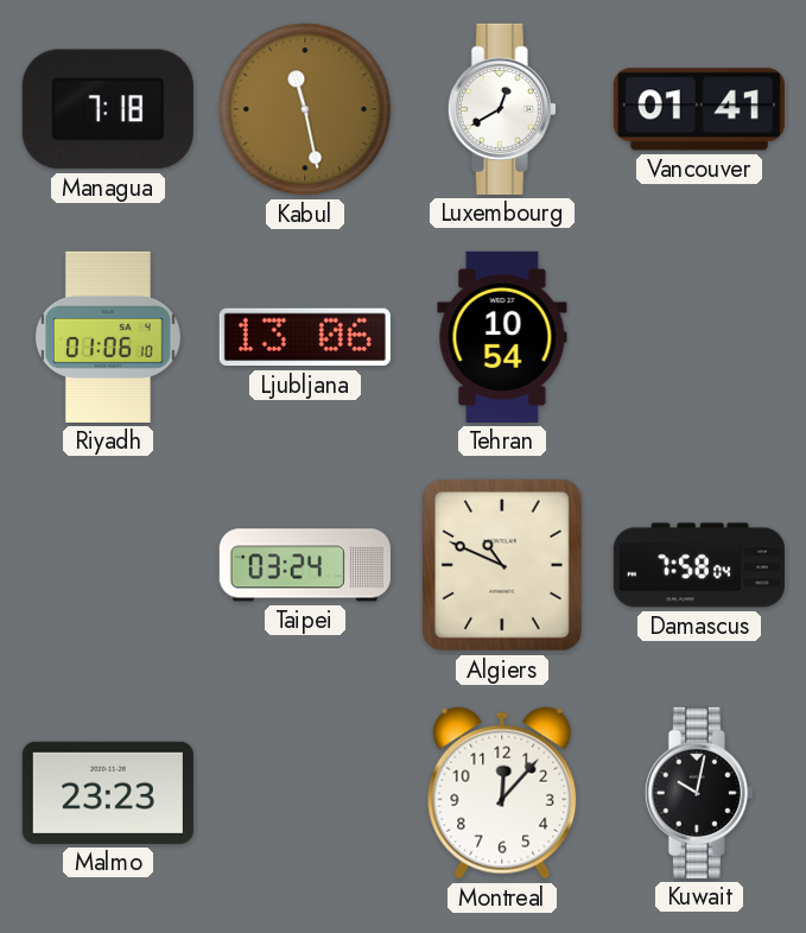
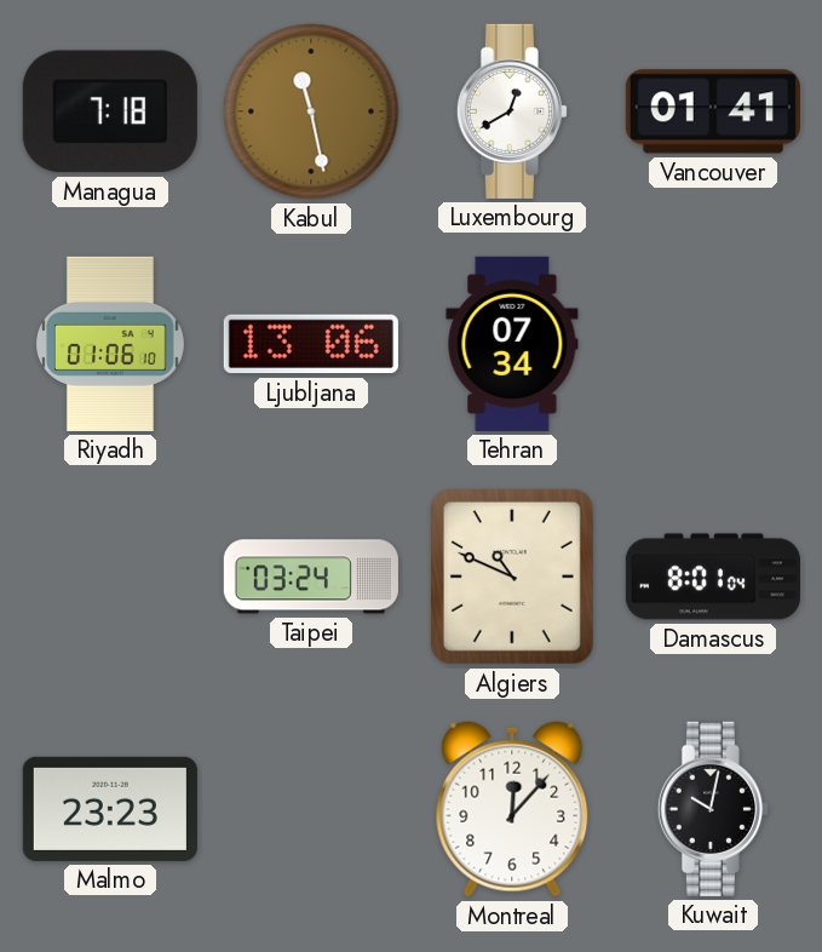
Tehran: 10:54 -> 07:34 (512, 344)
Damascus: 7:58 -> 8:01 (713, 577)
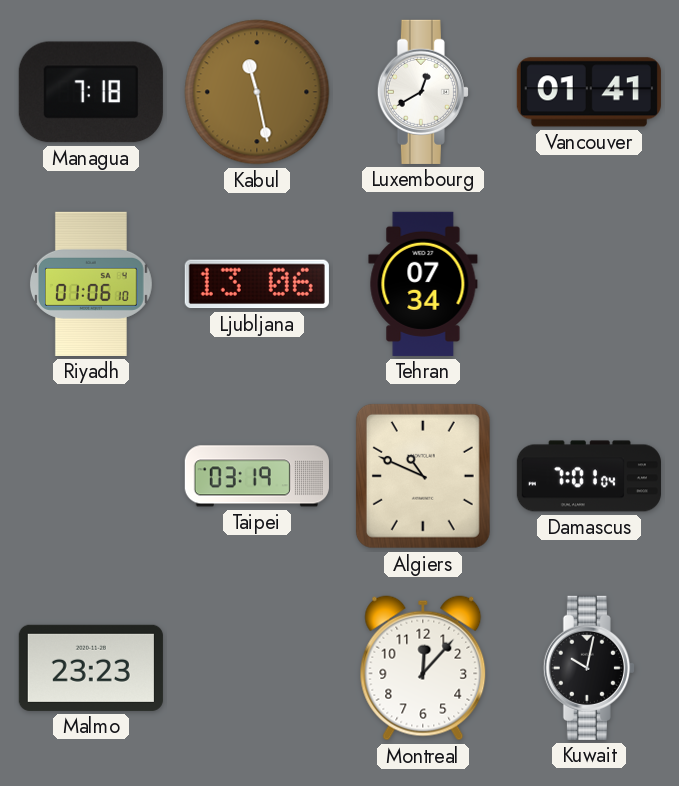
Taipei: 03:24 -> 03:19 (257, 476)
Damascus: 8:01 -> 7:01 (589, 476)
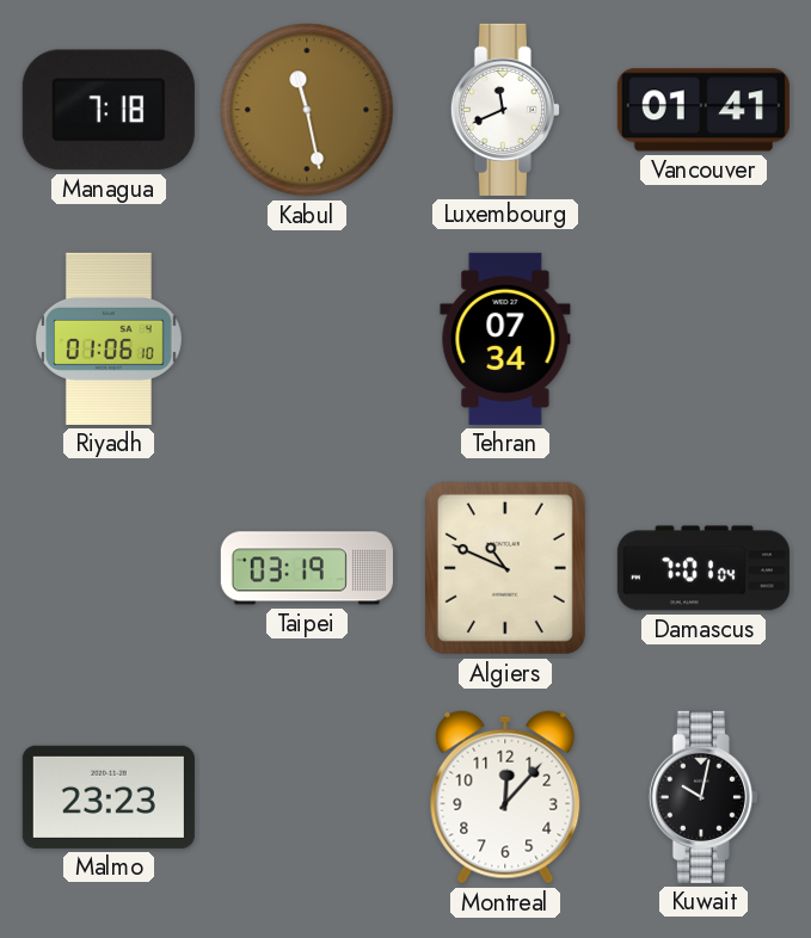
Luxembourg: 12:40 -> 11:41 (505, 110)
Ljubljana: 13:06 -> none (257, 284)
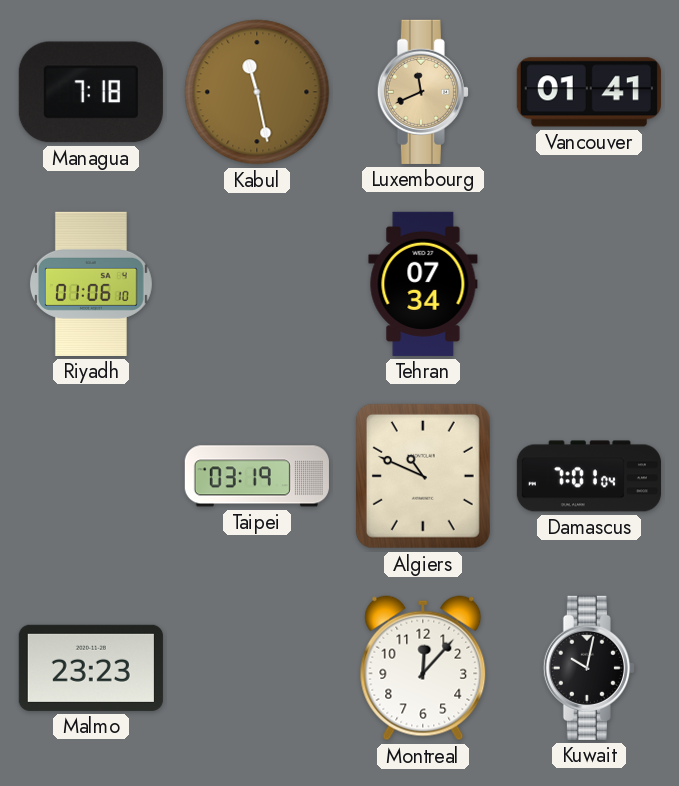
Luxembourg dial: white -> champagne (423, 92)
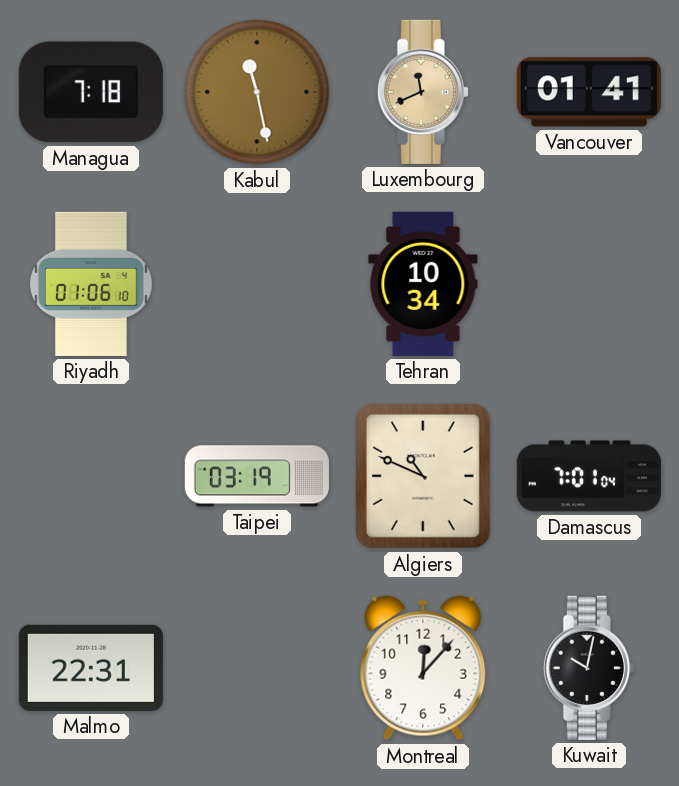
Tehran: 07:34 -> 10:34 (423, 284)
Malmo: 23:23 -> 22:31 (91, 668)
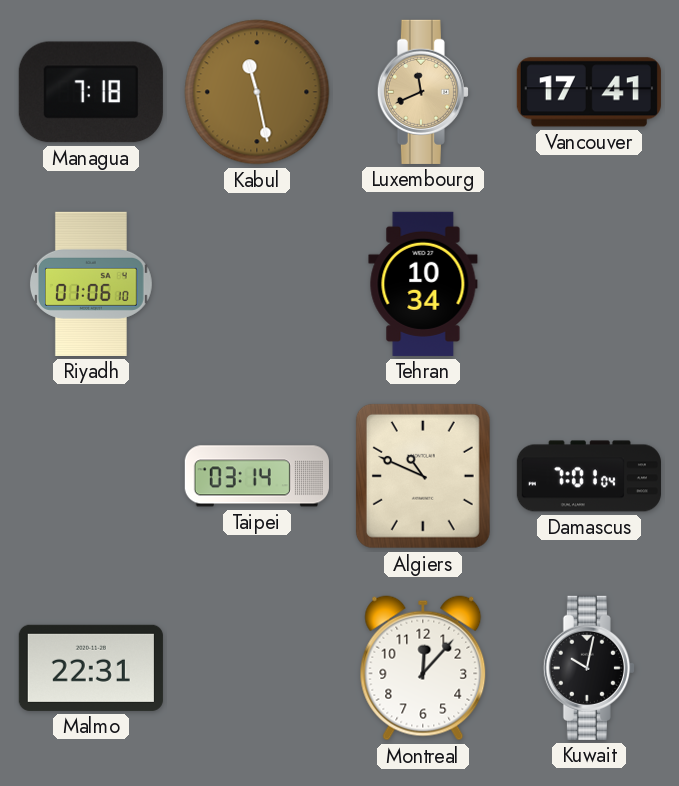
Vancouver: 01:41 -> 17:41 (589, 92)
Taipei: 03:19 -> 03:14 (257, 476)
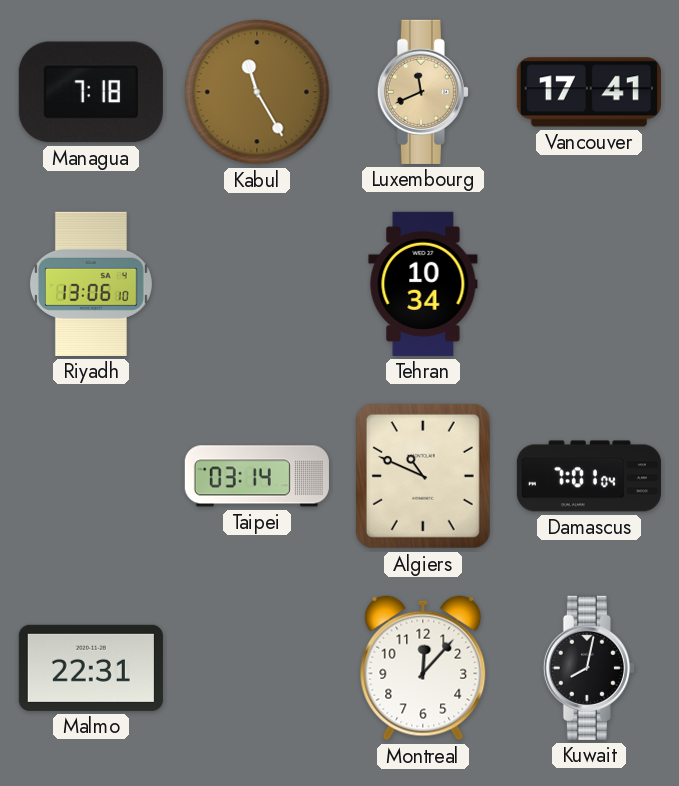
Kabul: 11:28 -> 11:25 (257, 92)
Riyadh: 01:06 -> 13:06 (91, 284)
Kuwait: 10:02 -> 8:02 (589, 668)
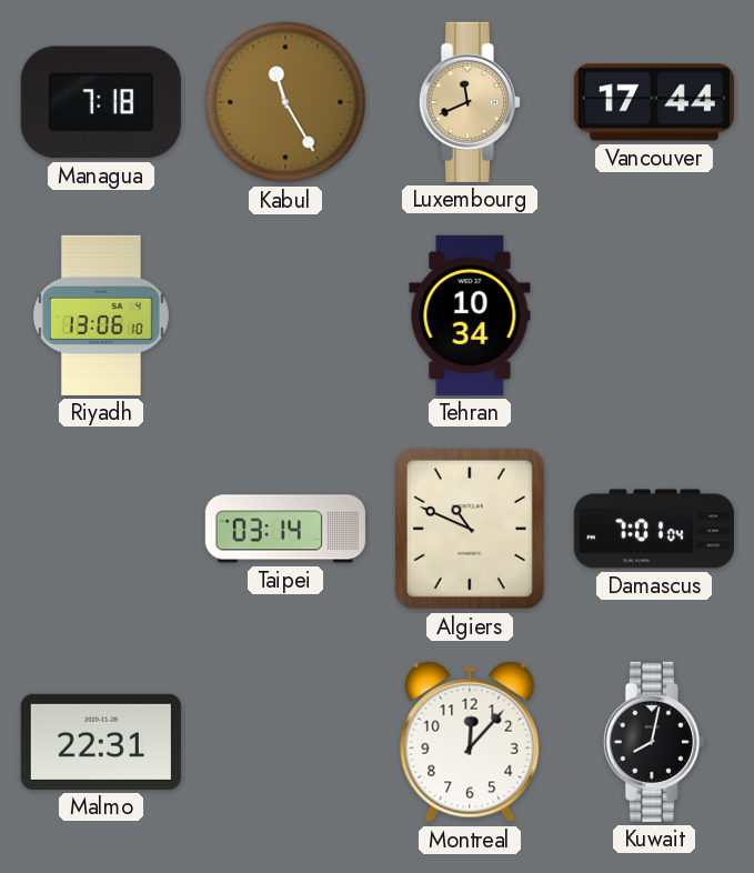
Vancouver: 17:41 -> 17:44 (654, 102)
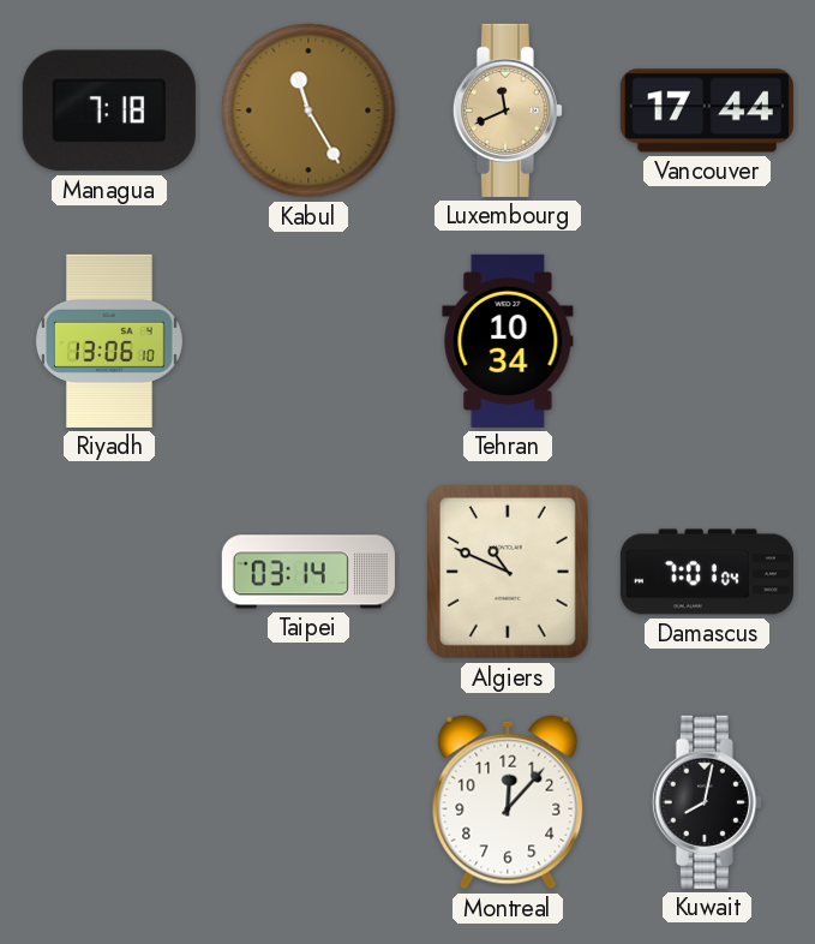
Malmo: 22:31 -> none (101, 742)
